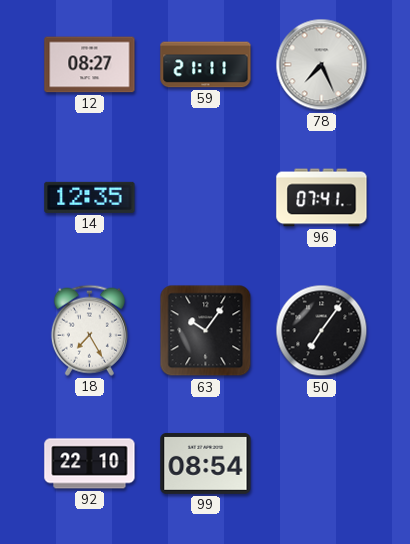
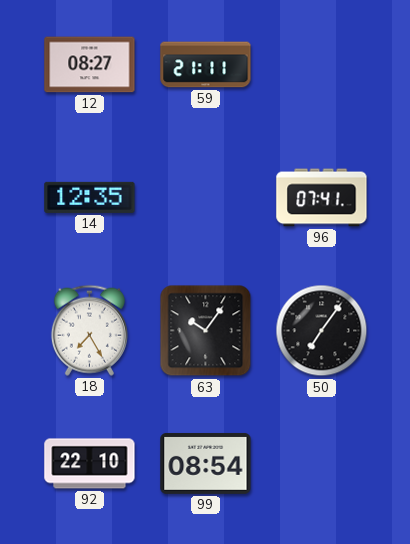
78: 7:26 -> none (322, 65)
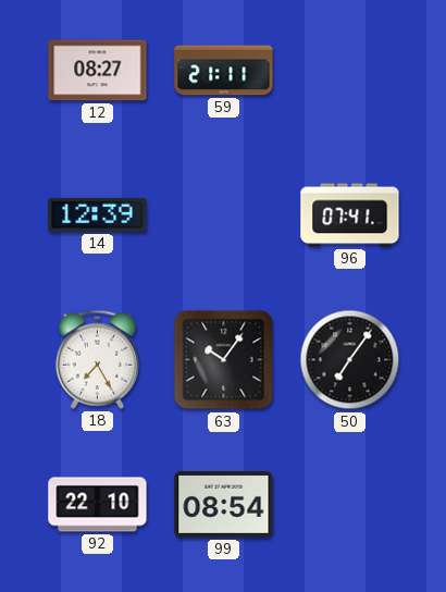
14: 12:35 -> 12:39 (98, 214)
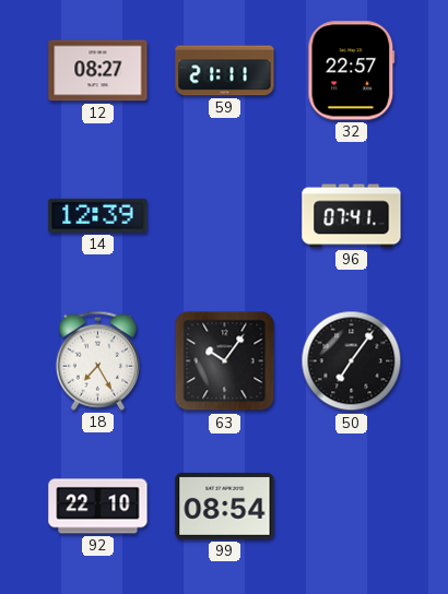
32: none -> 22:57 (352, 71)
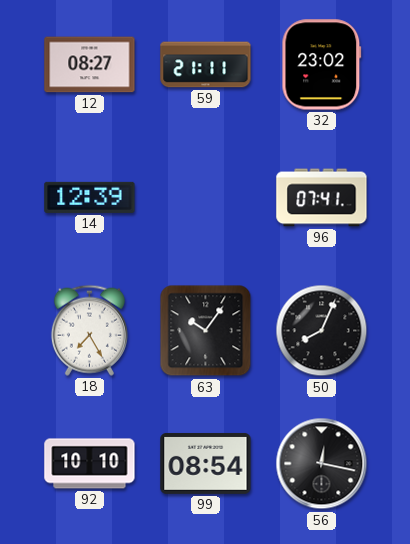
32: 22:57 -> 23:02 (322, 65)
50: 7:06 -> 8:04 (322, 331)
92: 22:10 -> 10:10 (90, 464)
56: none -> 12:17 (322, 464)
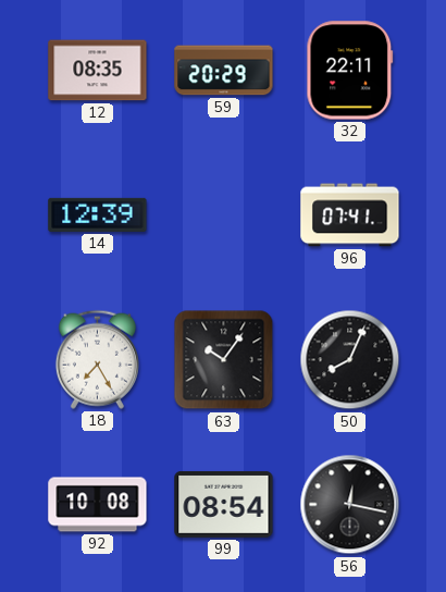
12: 08:27 -> 08:35 (98, 71)
59: 21:11 -> 20:29 (224, 71)
32: 23:02 -> 22:11 (350, 71)
92: 10:10 -> 10:08 (98, 505)
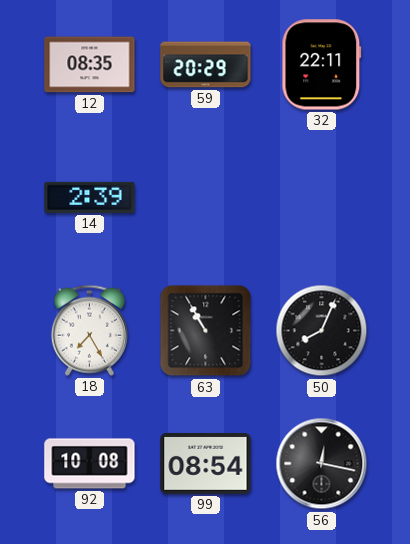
14: 12:39 -> 2:39 (90, 197)
96: 07:41 -> none (350, 215)
63: 10:06 -> 10:55 (206, 331)
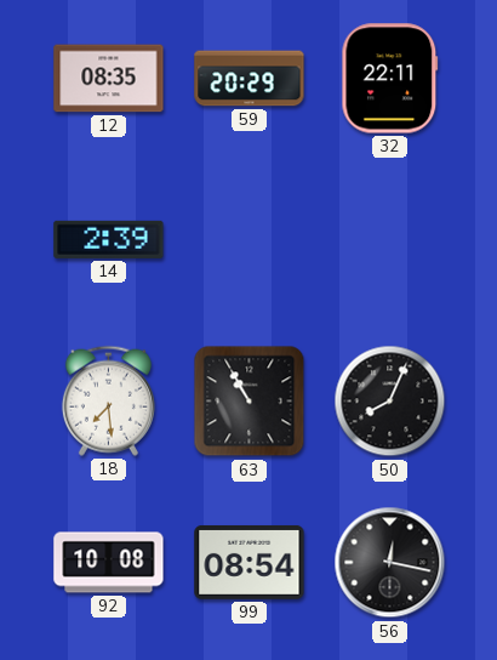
18: 7:25 -> 7:29 (108, 400)
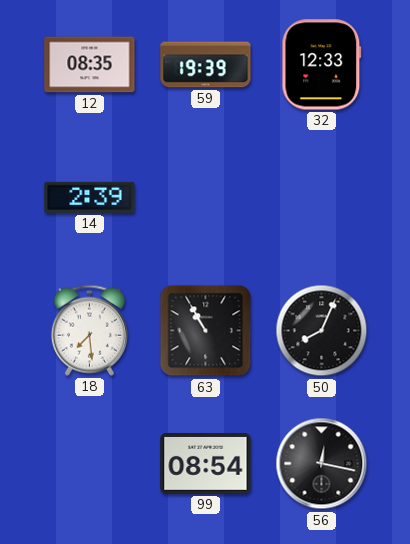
59: 20:29 -> 19:39 (206, 65)
32: 22:11 -> 12:33 (322, 65)
92: 10:08 -> none (109, 563)
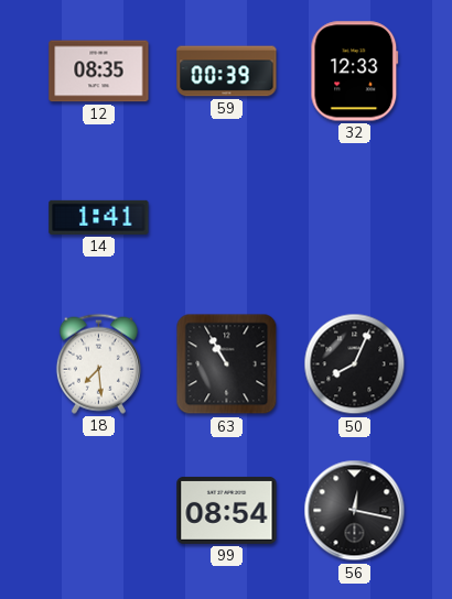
59: 19:39 -> 00:39 (227, 72)
14: 2:39 -> 1:41 (99, 217)
